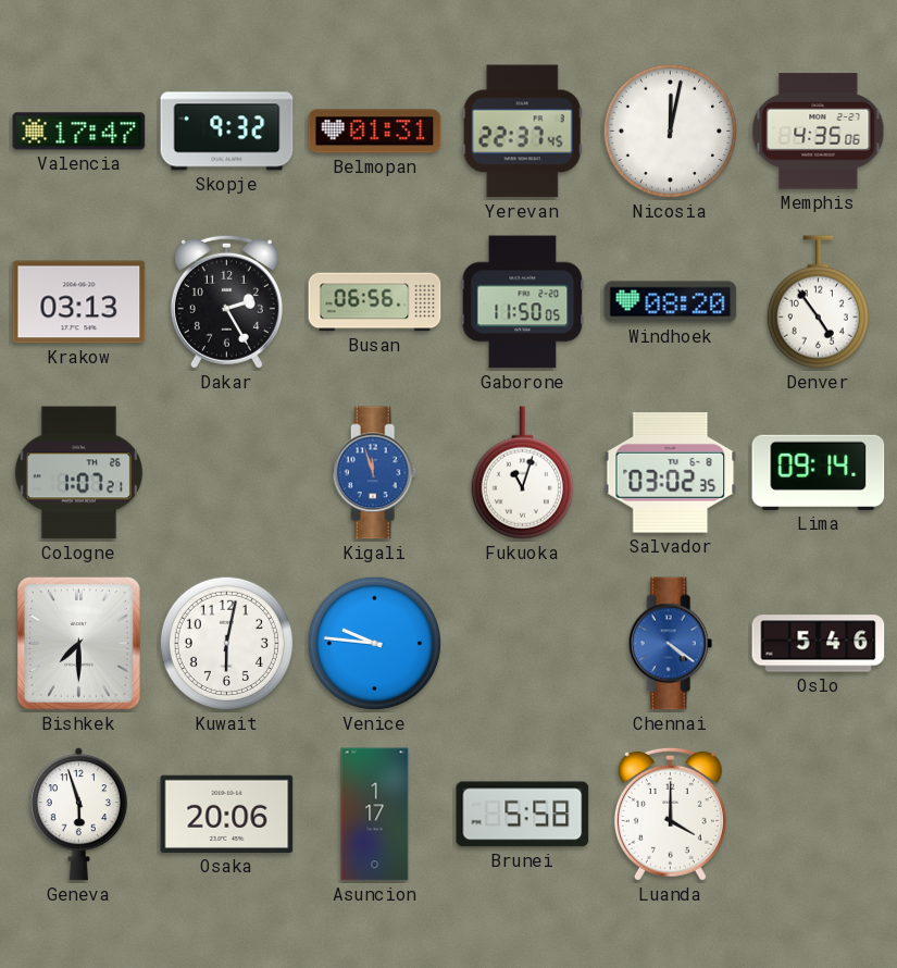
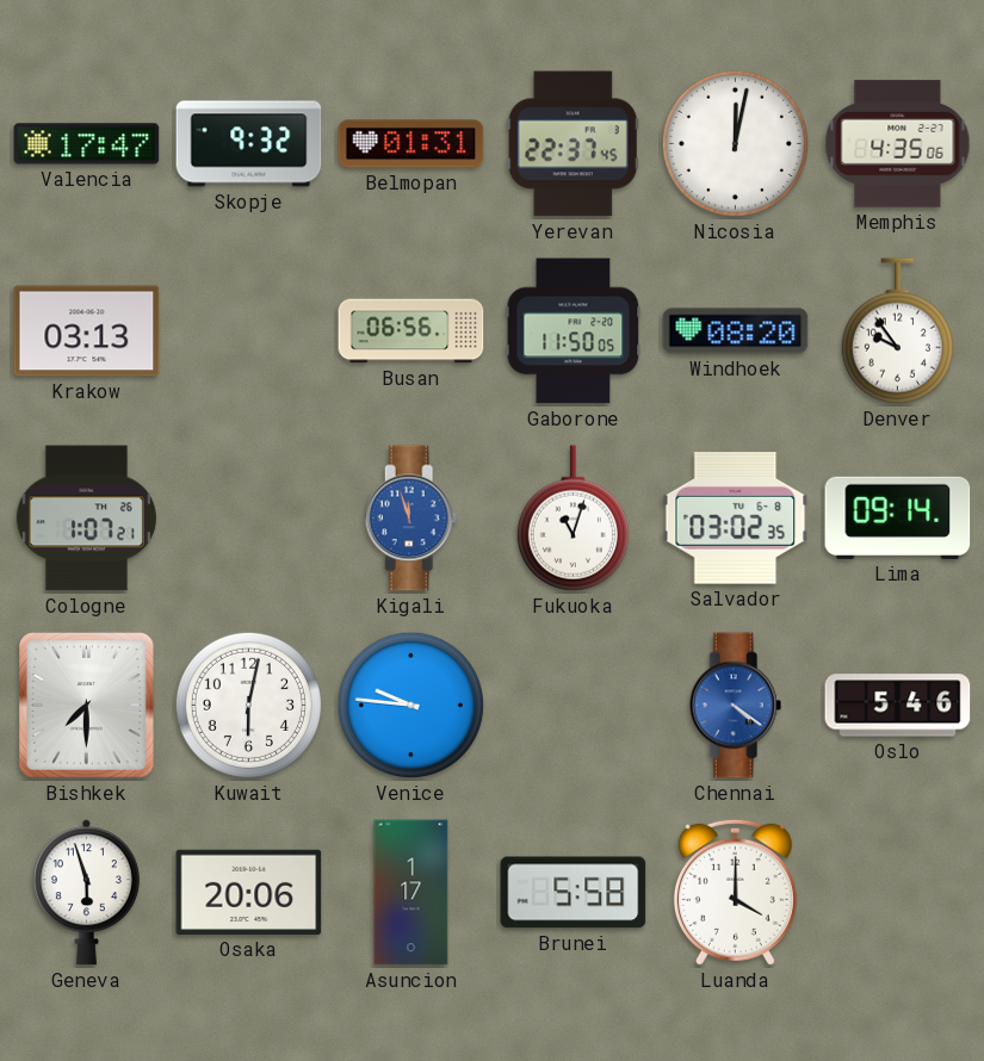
Dakar: 2:25 -> none (226, 301)
Denver: 4:54 -> 9:54 (897, 331)
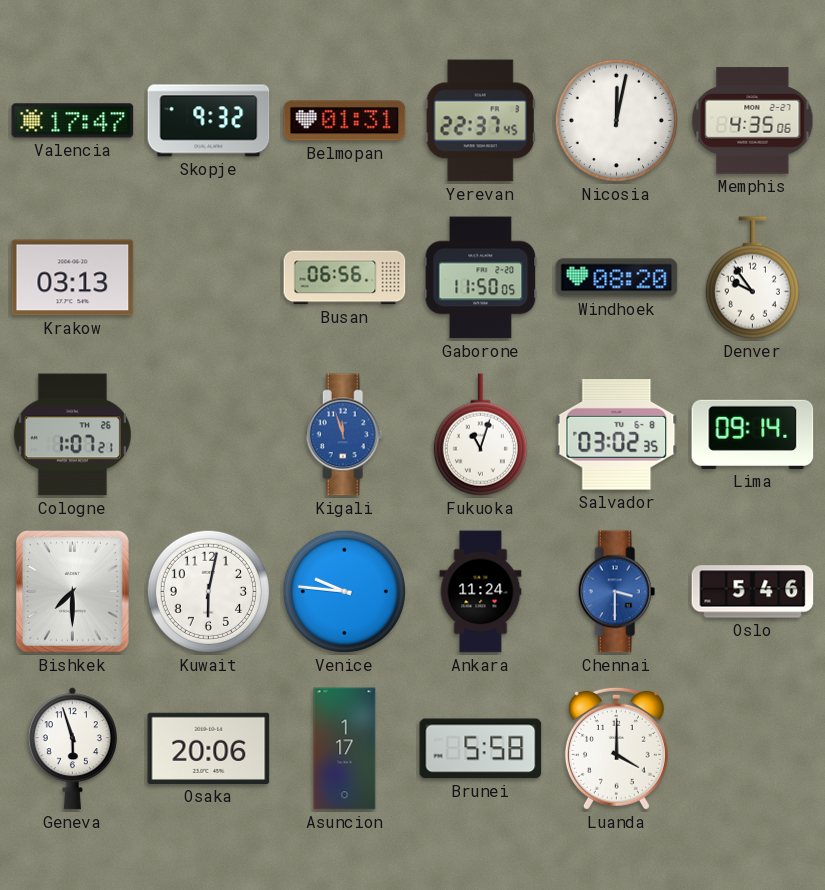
Ankara: none -> 11:24 (481, 592)
Chennai: 4:21 -> 3:30 (617, 592)
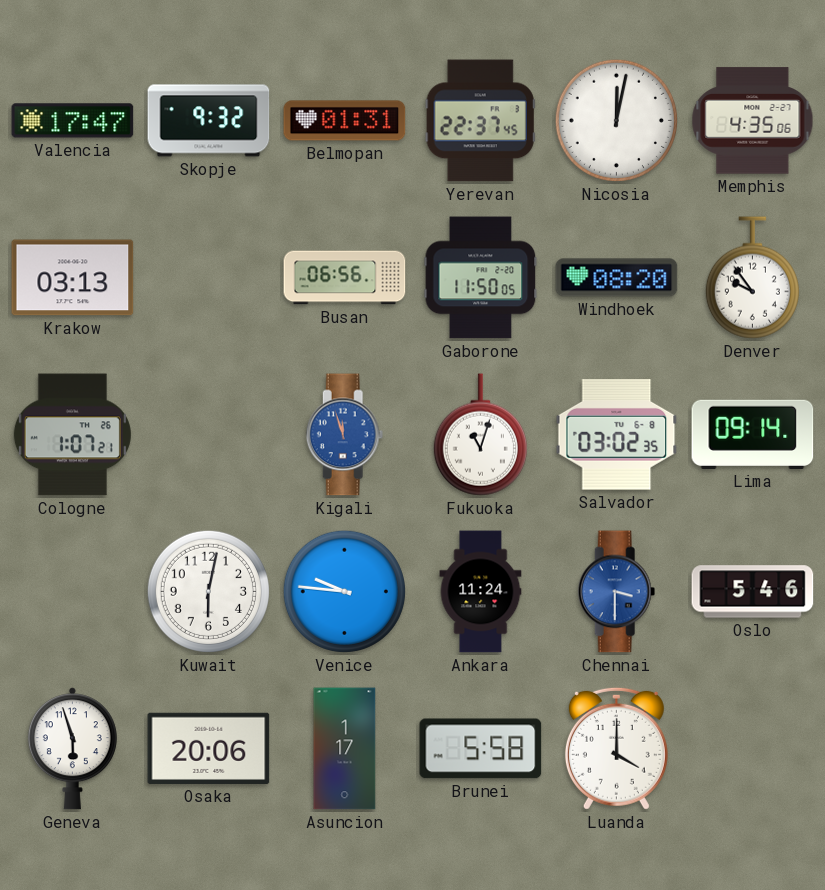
Bishkek: 7:30 -> none (73, 592)
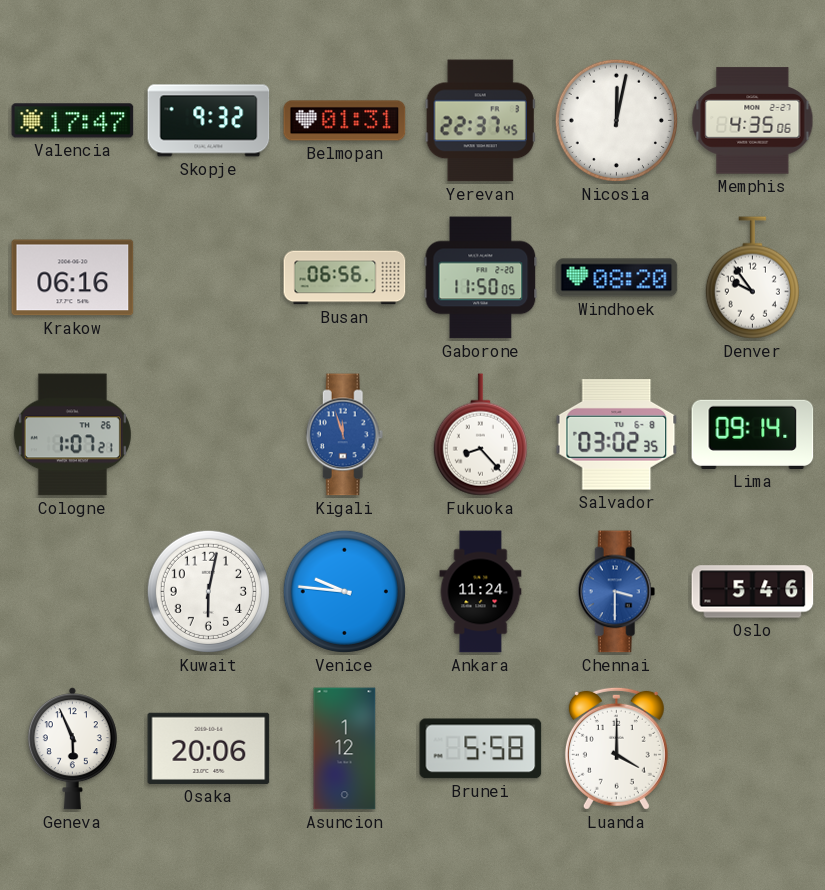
Krakow: 03:13 -> 06:16 (73, 278)
Fukuoka: 11:03 -> 8:23 (480, 435)
Geneva: 5:57 -> 5:56 (72, 749)
Asuncion: 1:17 -> 1:12 (345, 749)
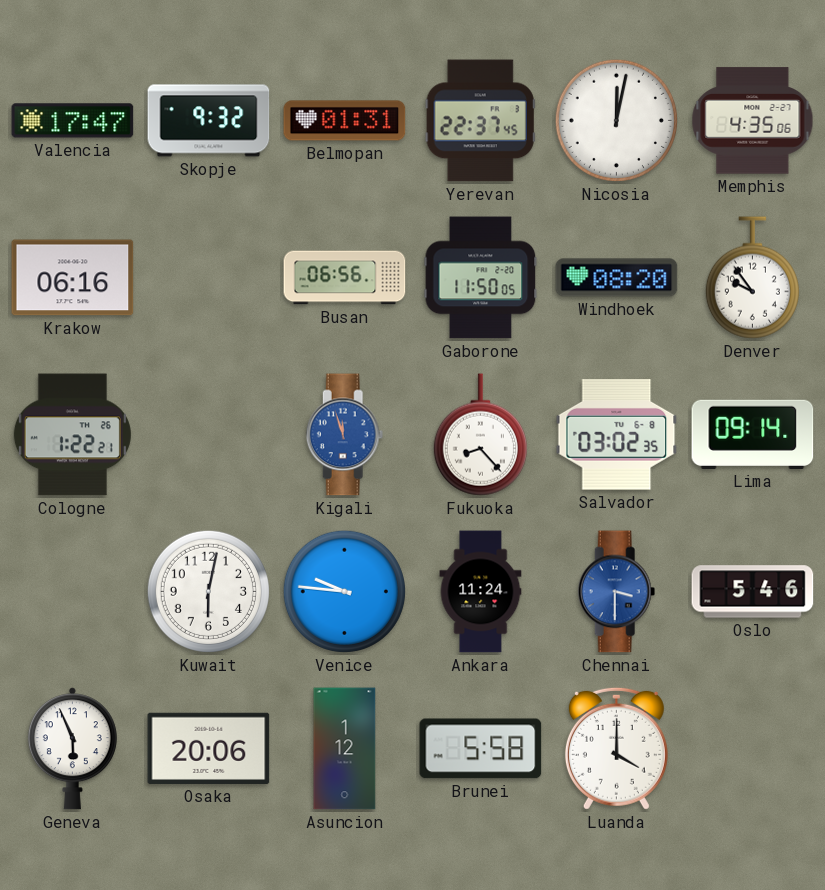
Cologne: 1:07 -> 1:22 (72, 435)
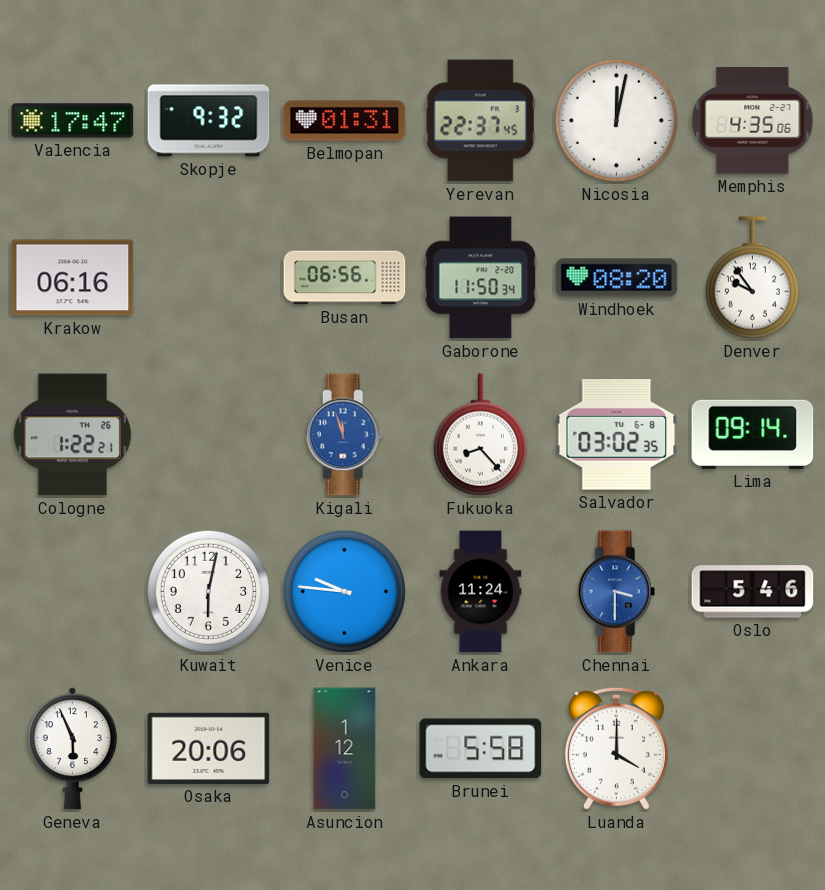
Gaborone: 11:50:05 -> 11:50:34 (481, 278)
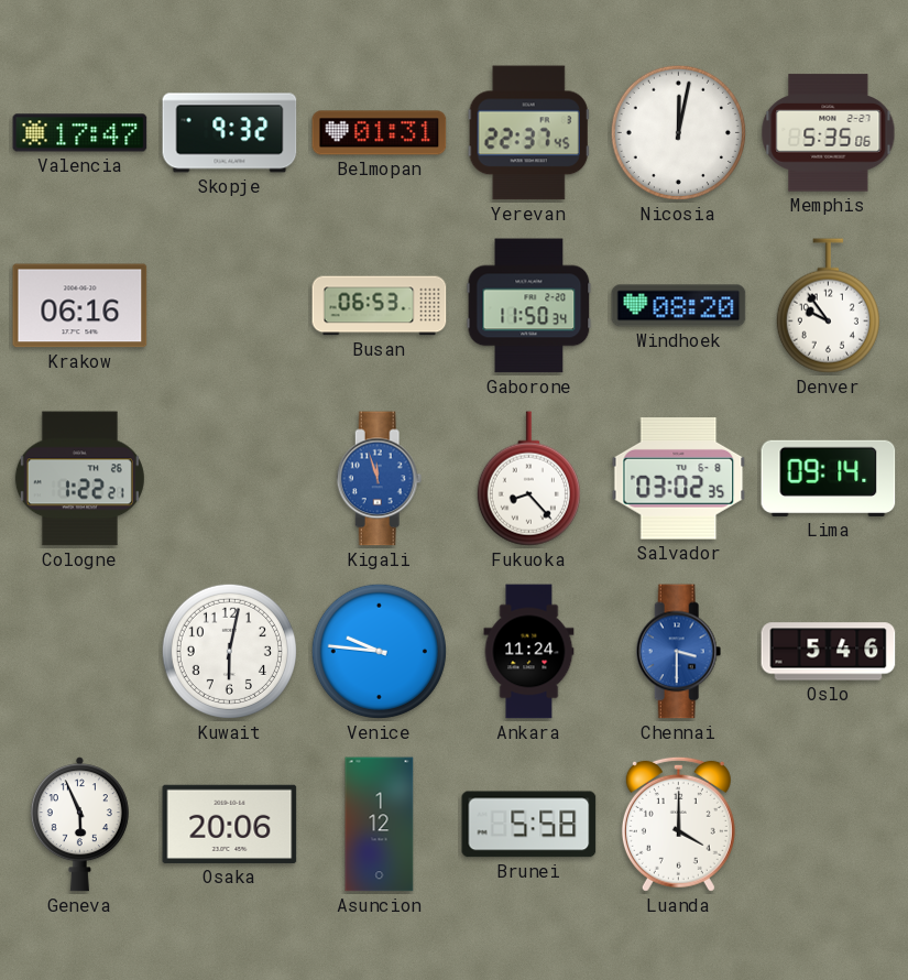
Memphis: 4:35 -> 5:35 (829, 133)
Busan: 06:56 -> 06:53 (380, 306)
